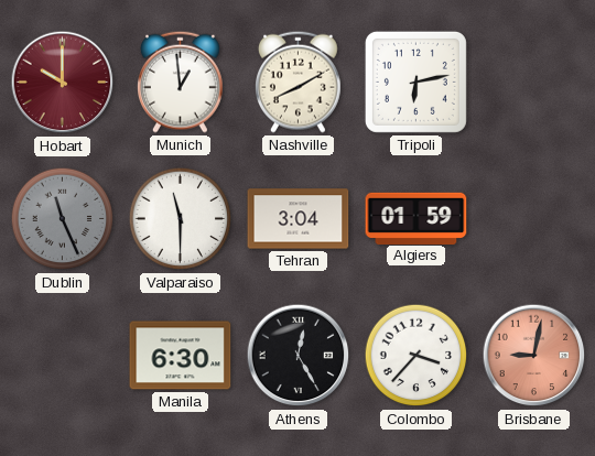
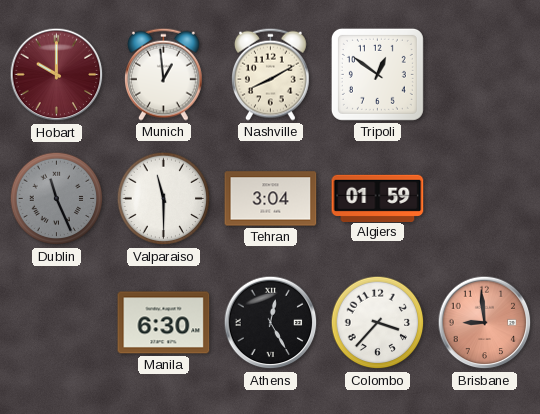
Tripoli: 6:13 -> 12:51 (377, 74)
Brisbane: 9:02 -> 8:59 (485, 323)
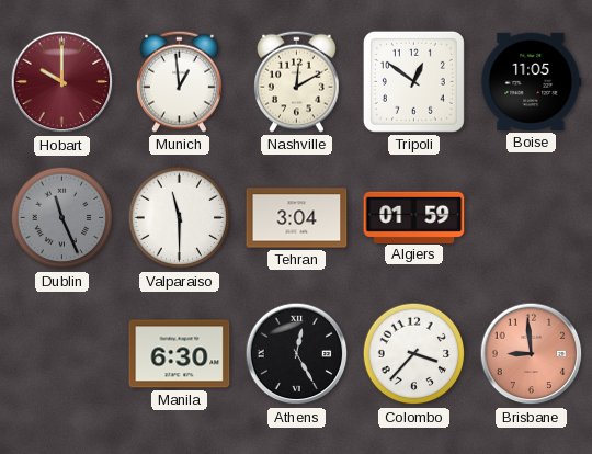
Nashville: 8:10 -> 12:10 (297, 81)
Boise: none -> 11:05 (532, 81)
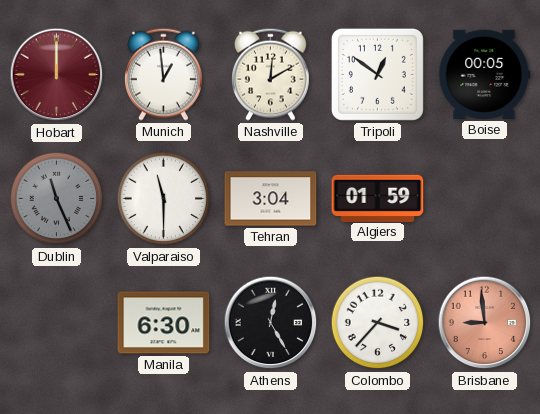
Hobart: 10:00 -> 12:00 (57, 75)
Boise: 11:05 -> 00:05 (485, 74)
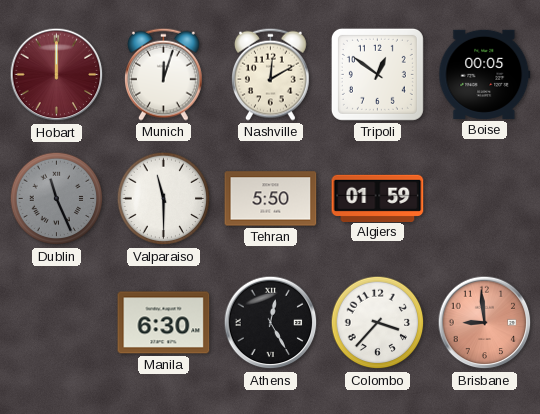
Munich: 12:59 -> 12:03 (164, 74)
Tehran: 3:04 -> 5:50 (271, 199)
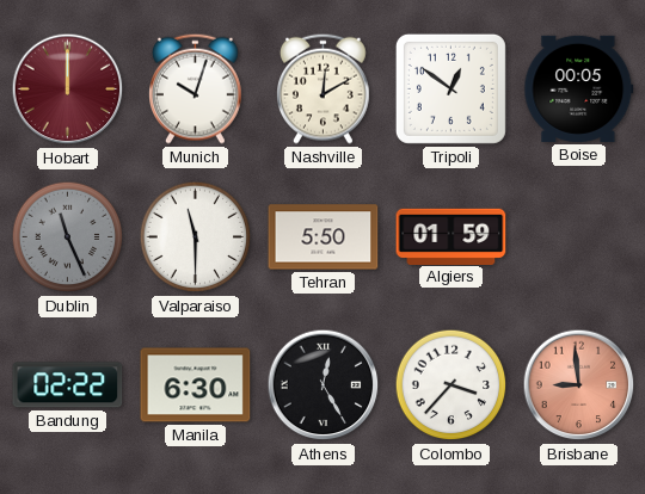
Munich: 12:03 -> 10:03 (196, 88)
Bandung: none -> 02:22 (68, 385)
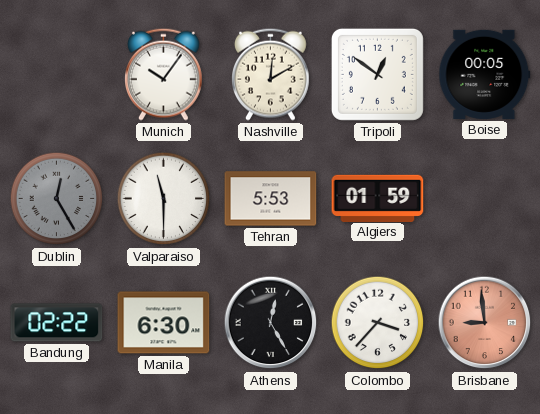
Hobart: 12:00 -> none (68, 89)
Munich: 10:03 -> 10:06 (164, 74)
Dublin: 11:26 -> 12:25 (57, 199)
Tehran: 5:50 -> 5:53 (271, 199)
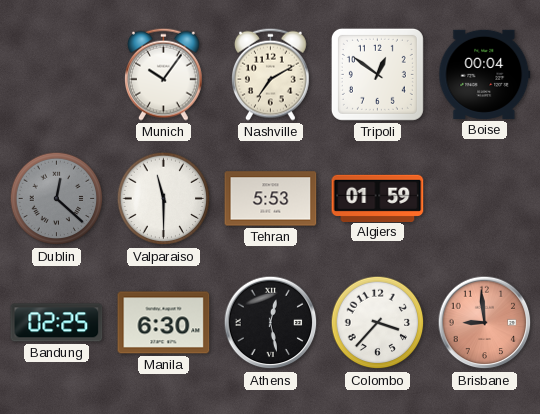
Nashville: 12:10 -> 7:10 (271, 74)
Boise: 00:05 -> 00:04 (485, 74)
Dublin: 12:25 -> 12:22 (57, 199)
Bandung: 02:22 -> 02:25 (57, 323)
Athens: 12:25 -> 12:28 (271, 323)
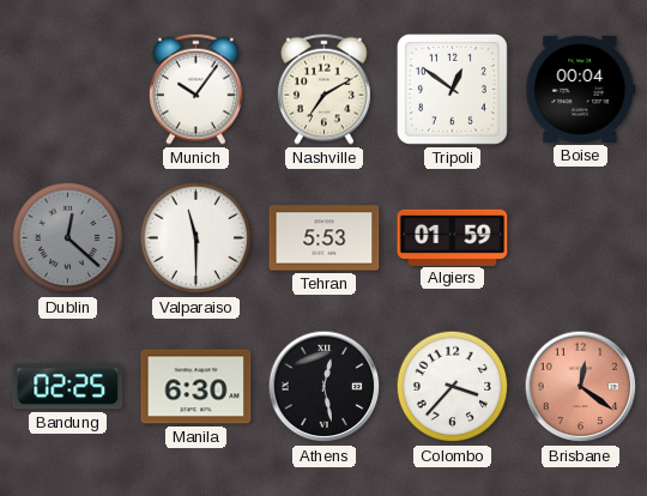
Brisbane: 8:59 -> 12:21 (581, 387)
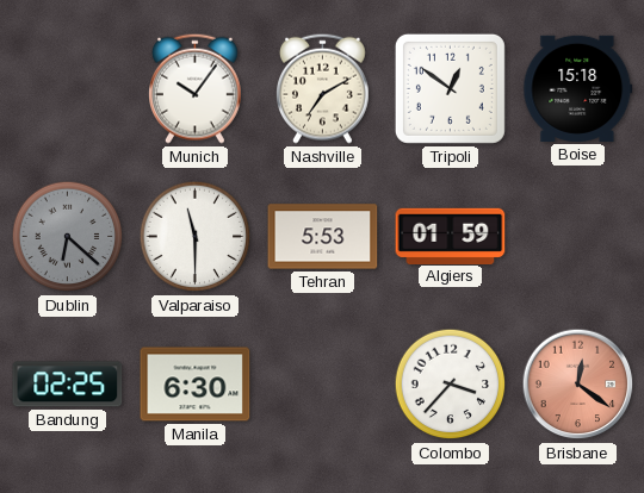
Boise: 00:04 -> 15:18 (578, 88)
Dublin: 12:22 -> 6:22 (68, 237)
Athens: 12:28 -> none (325, 387)
